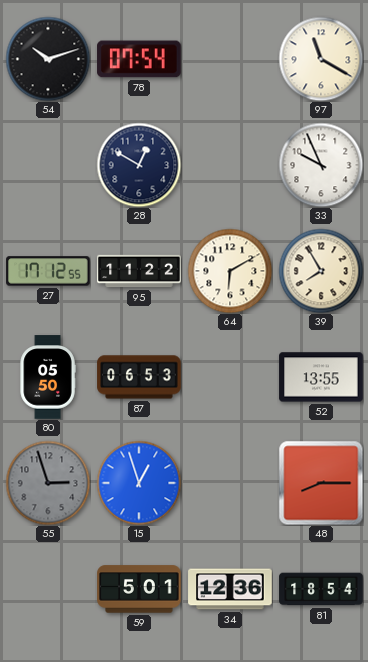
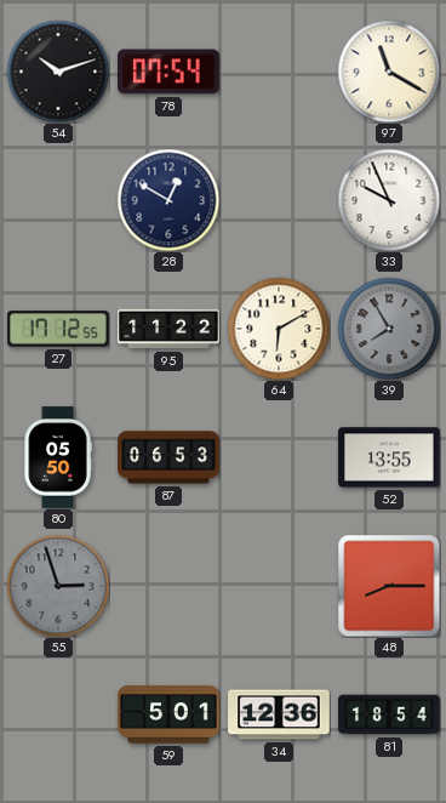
39 dial: cream -> grey (389, 329)
15: 12:57 -> none (139, 483)
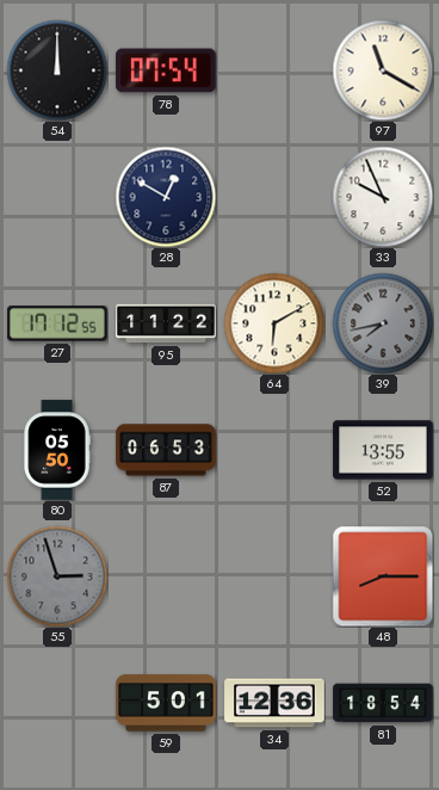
54: 10:12 -> 12:00 (57, 70)
39: 7:55 -> 7:43 (383, 323)
